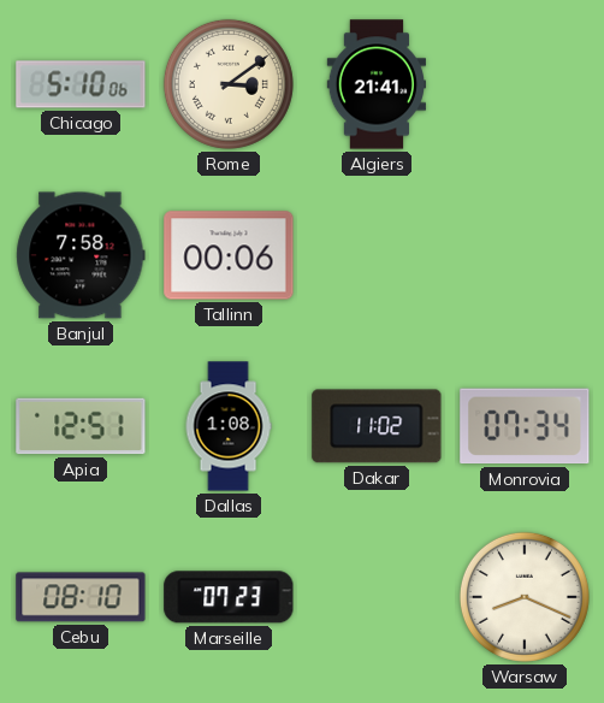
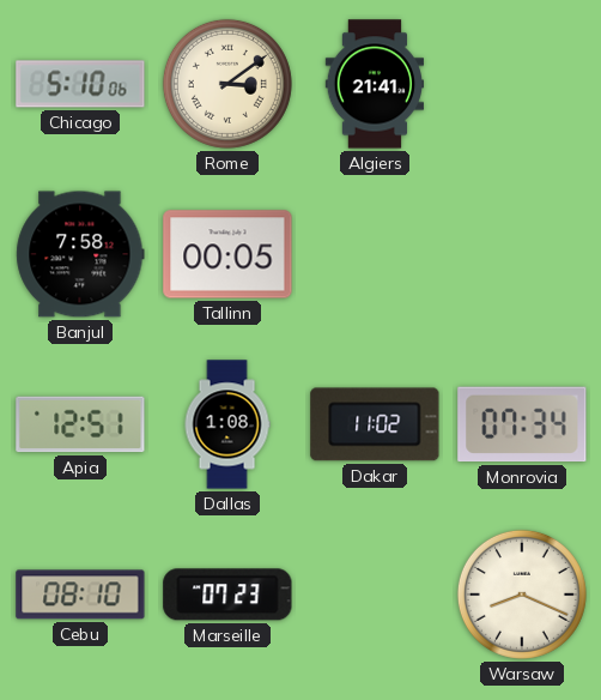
Tallinn: 00:06 -> 00:05 (227, 254)
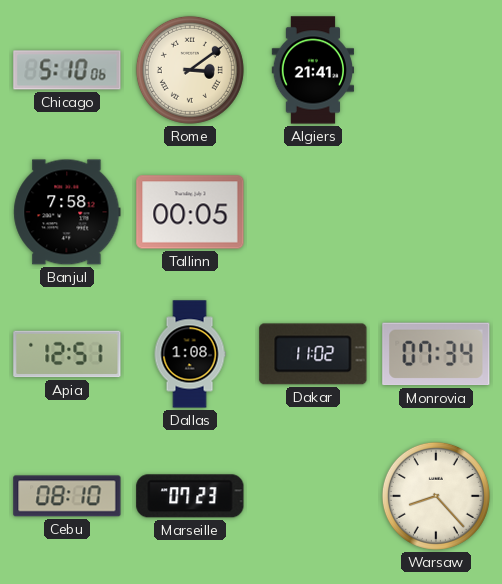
Warsaw: 8:19 -> 8:23 (436, 496)
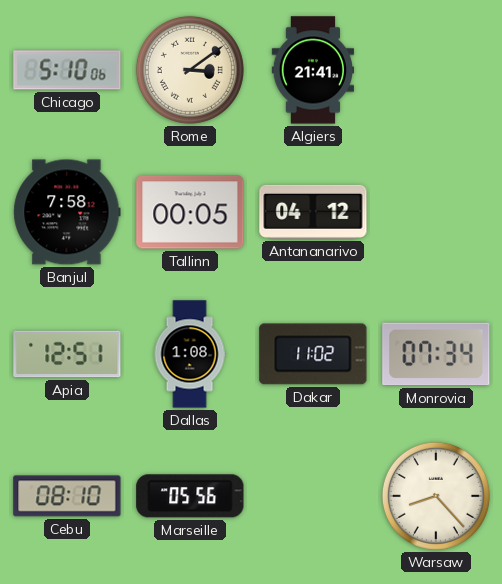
Antananarivo: none -> 04:12 (313, 212)
Marseille: 07:23 -> 05:56 (190, 496)
